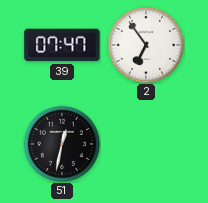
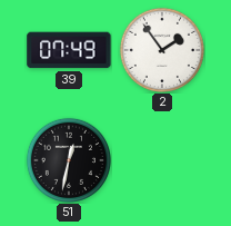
39: 07:47 -> 07:49 (69, 50)
2: 6:54 -> 1:54 (162, 50)
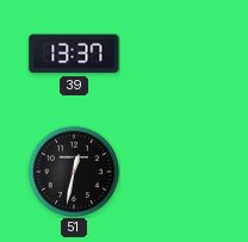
39: 07:49 -> 13:37 (74, 54)
2: 1:54 -> none (162, 50)
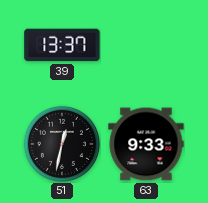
63: none -> 9:33 (146, 144)
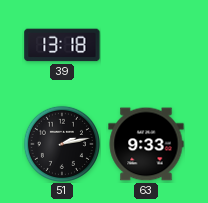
39: 13:37 -> 13:18 (62, 45)
51: 12:32 -> 2:13 (62, 144)
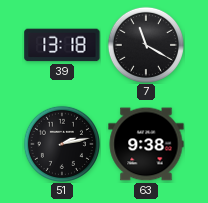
7: none -> 11:20 (146, 45)
63: 9:33 -> 9:38 (146, 144)
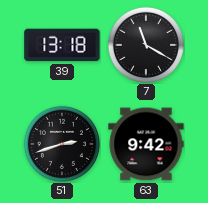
51: 2:13 -> 2:42 (62, 144)
63: 9:38 -> 9:42 (146, 144)
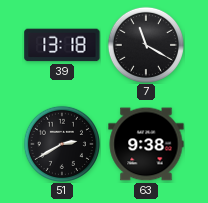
51: 2:42 -> 2:40 (62, 144)
63: 9:42 -> 9:38 (146, 144)
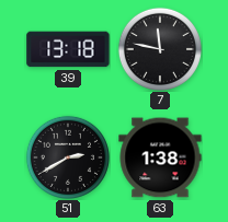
7: 11:20 -> 11:47 (160, 49)
63: 9:38 -> 1:38 (160, 157)
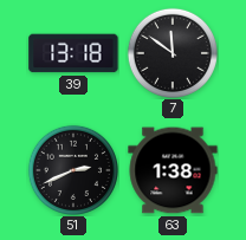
7: 11:47 -> 11:51 (173, 53)
51: 2:40 -> 2:41 (73, 170)
